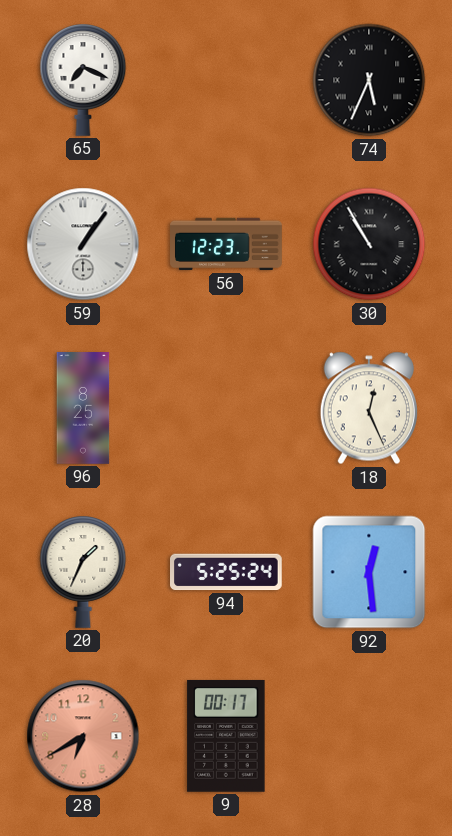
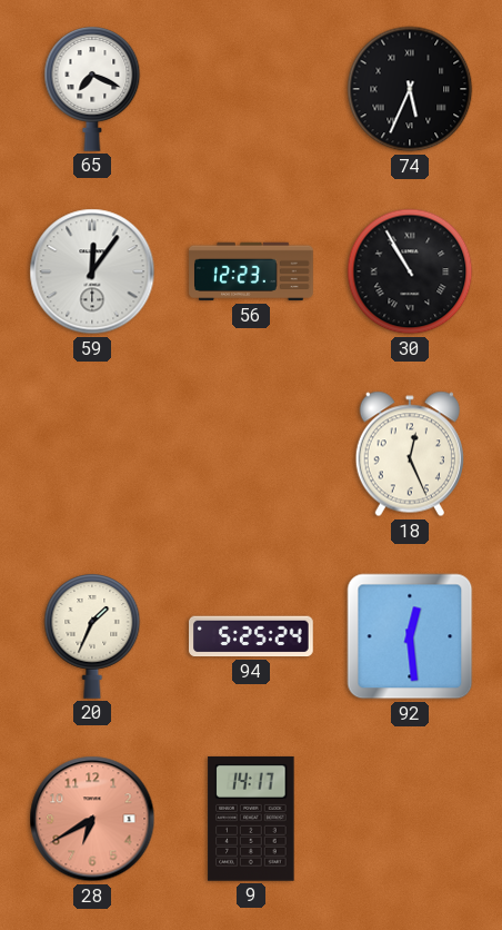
59: 1:06 -> 12:06 (92, 271)
96: 8:25 -> none (83, 408)
9: 00:17 -> 14:17 (251, 819)
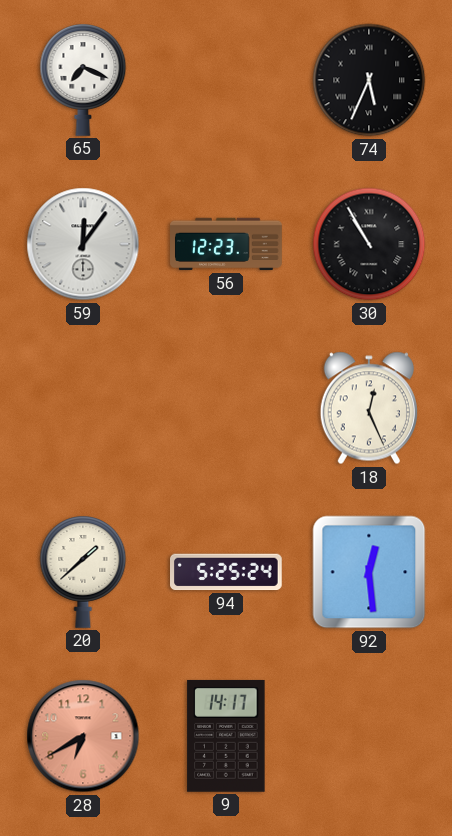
20: 1:34 -> 1:38 (83, 572)
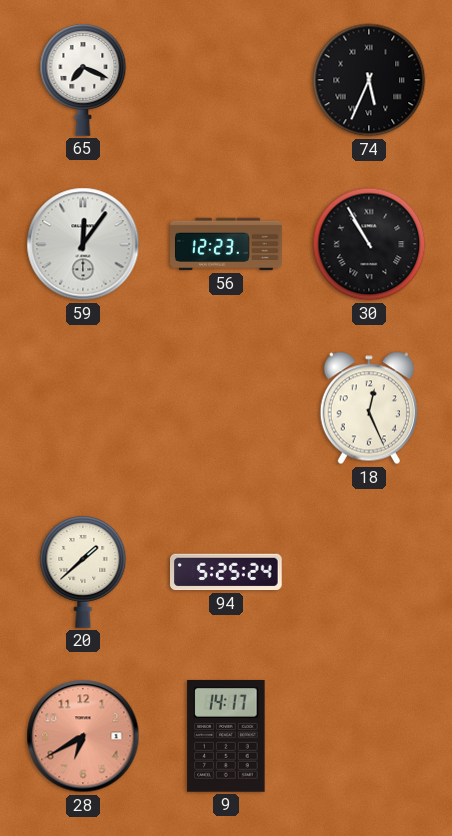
92: 12:29 -> none (369, 572)
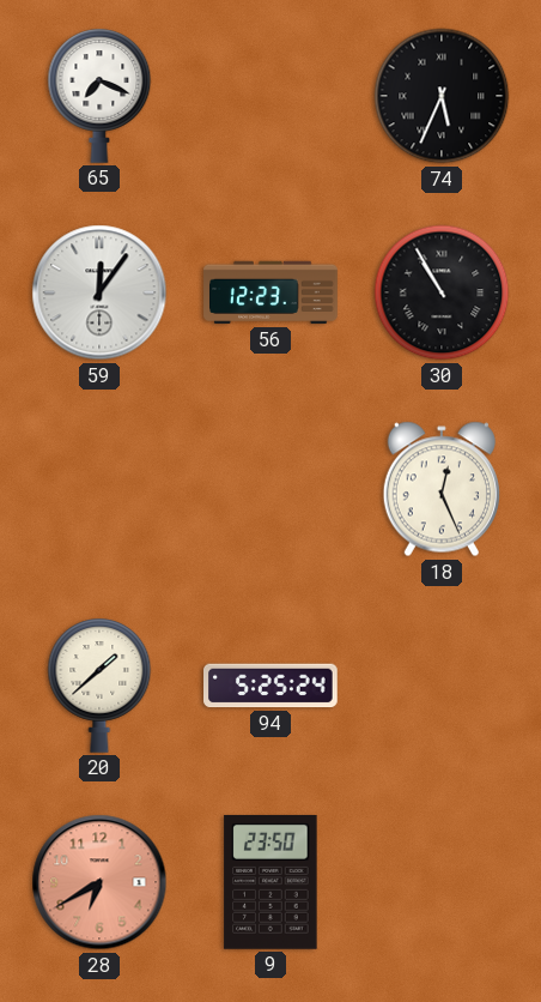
9: 14:17 -> 23:50 (270, 882)
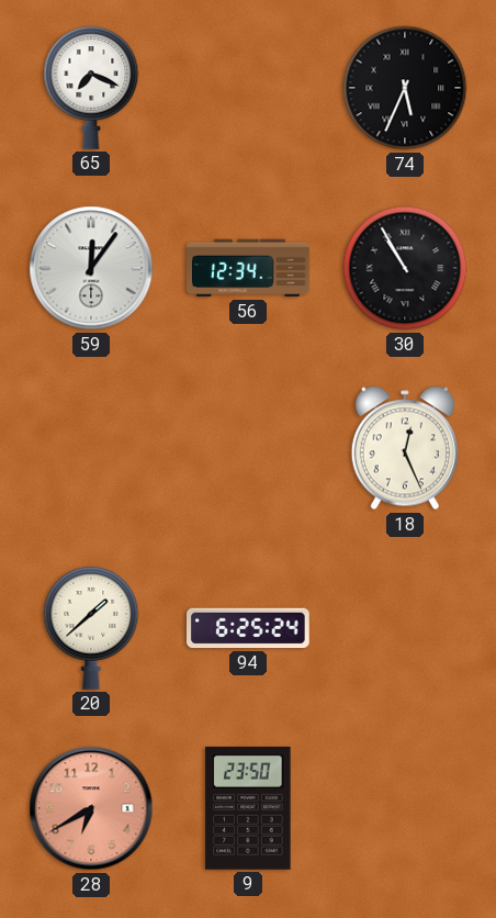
56: 12:23 -> 12:34 (248, 268)
94: 5:25 -> 6:25 (249, 628)
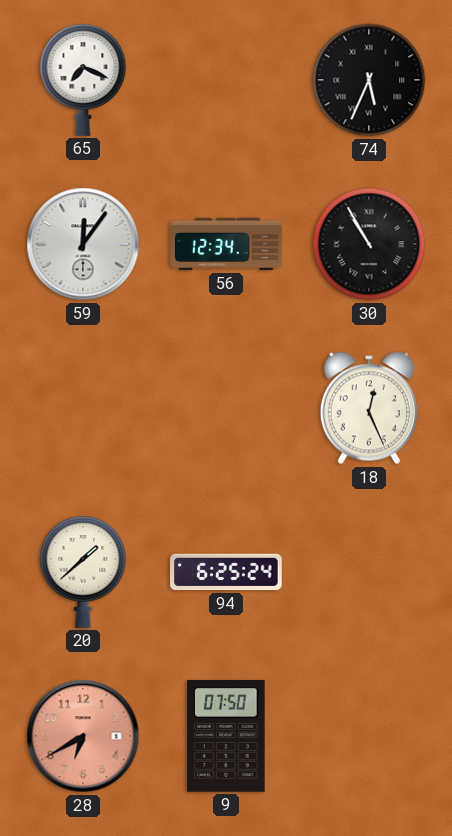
9: 23:50 -> 07:50 (226, 736)
